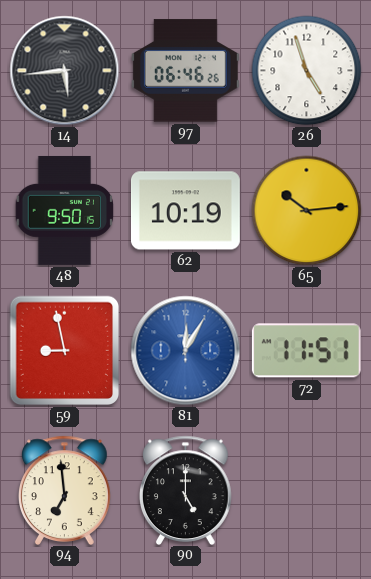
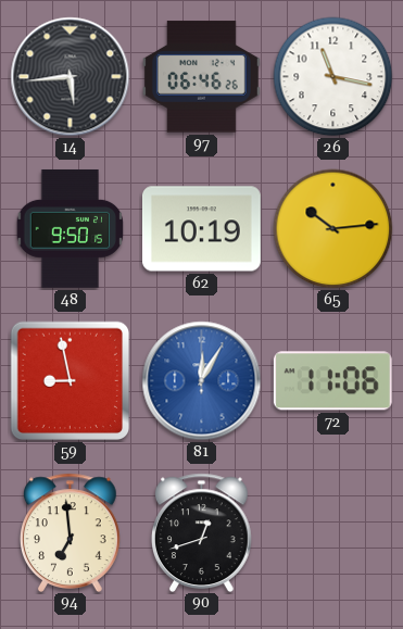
26: 4:57 -> 11:17 (333, 77)
72: 11:51 -> 11:06 (332, 381)
90: 5:00 -> 12:42 (202, 532)
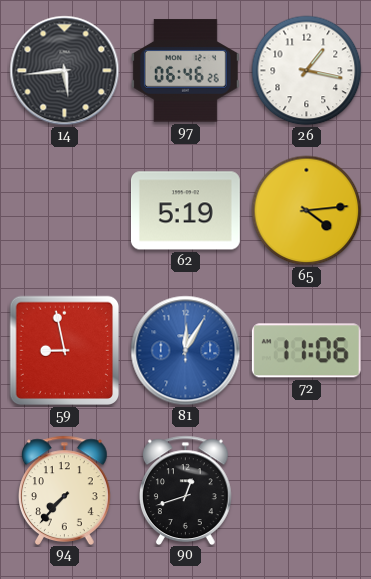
26: 11:17 -> 1:17 (307, 71)
48: 9:50 -> none (71, 228)
62: 10:19 -> 5:19 (185, 211)
65: 10:14 -> 4:14 (307, 211)
94: 6:59 -> 7:37 (65, 490)
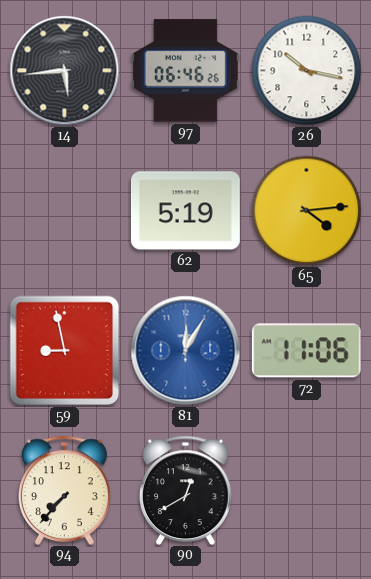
26: 1:17 -> 10:17 (307, 71)
90: 12:42 -> 12:40 (186, 490)
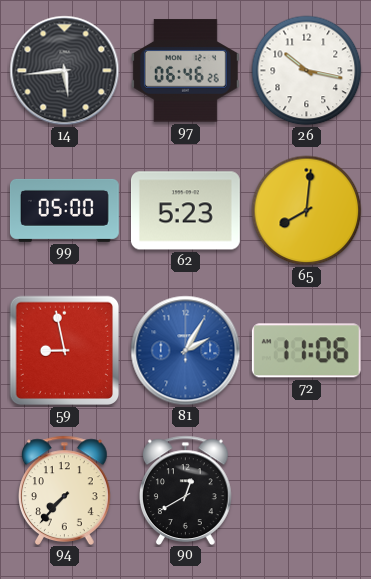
99: none -> 05:00 (64, 210)
62: 5:19 -> 5:23 (185, 211)
65: 4:14 -> 8:01 (307, 211)
81: 12:05 -> 2:05 (186, 351)
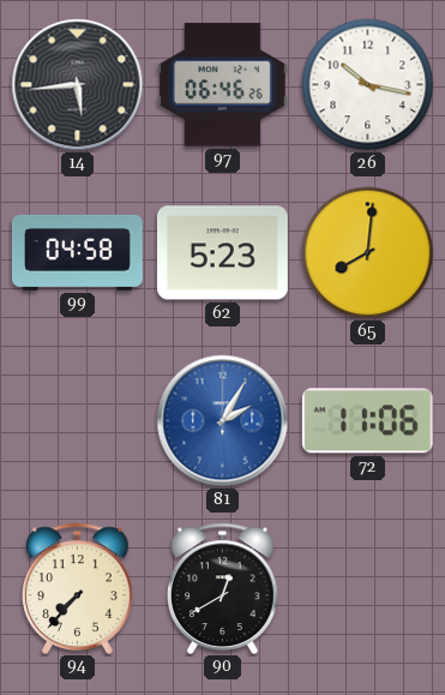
99: 05:00 -> 04:58 (77, 252)
59: 8:58 -> none (65, 351)
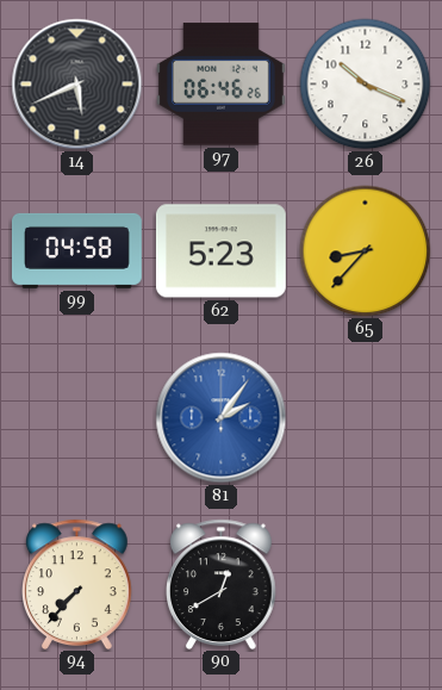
14: 5:44 -> 5:41 (77, 85)
26: 10:17 -> 10:19 (366, 85)
65: 8:01 -> 8:37 (366, 251)
81: 2:05 -> 2:06 (222, 418)
72: 11:06 -> none (367, 421)
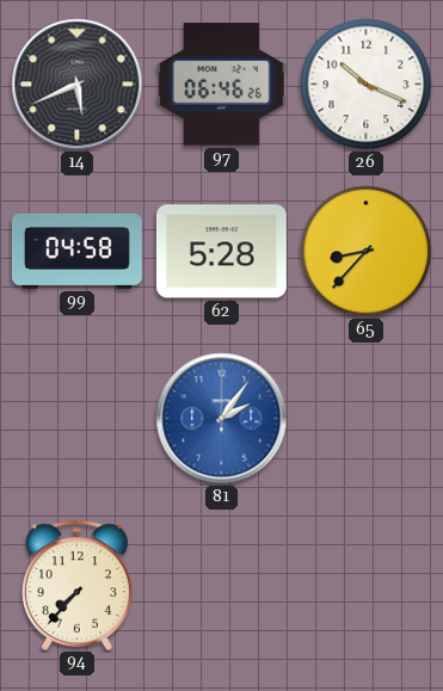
62: 5:23 -> 5:28 (221, 252)
90: 12:40 -> none (222, 584)
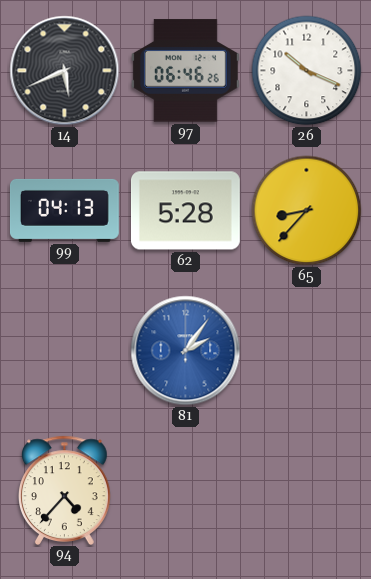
99: 04:58 -> 04:13 (64, 210)
94: 7:37 -> 4:37 (65, 490)
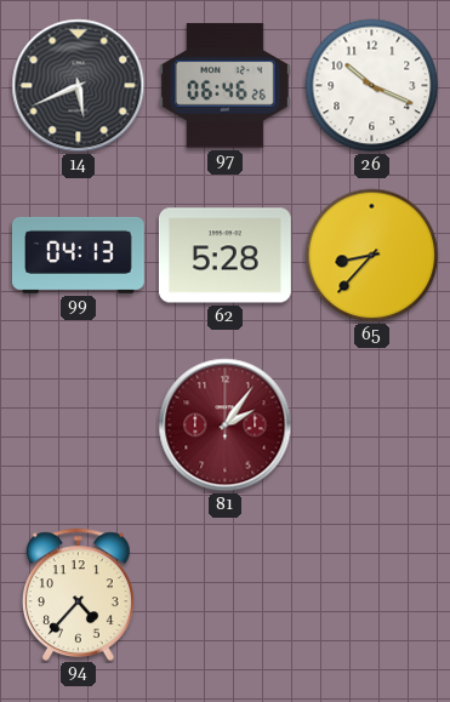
81 dial: blue -> burgundy (226, 426)
